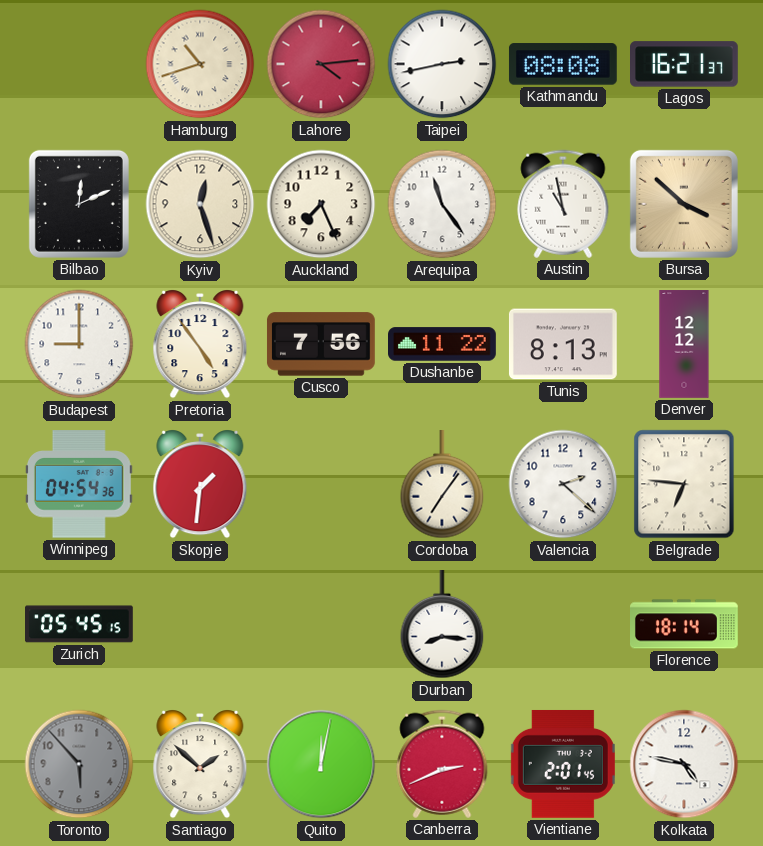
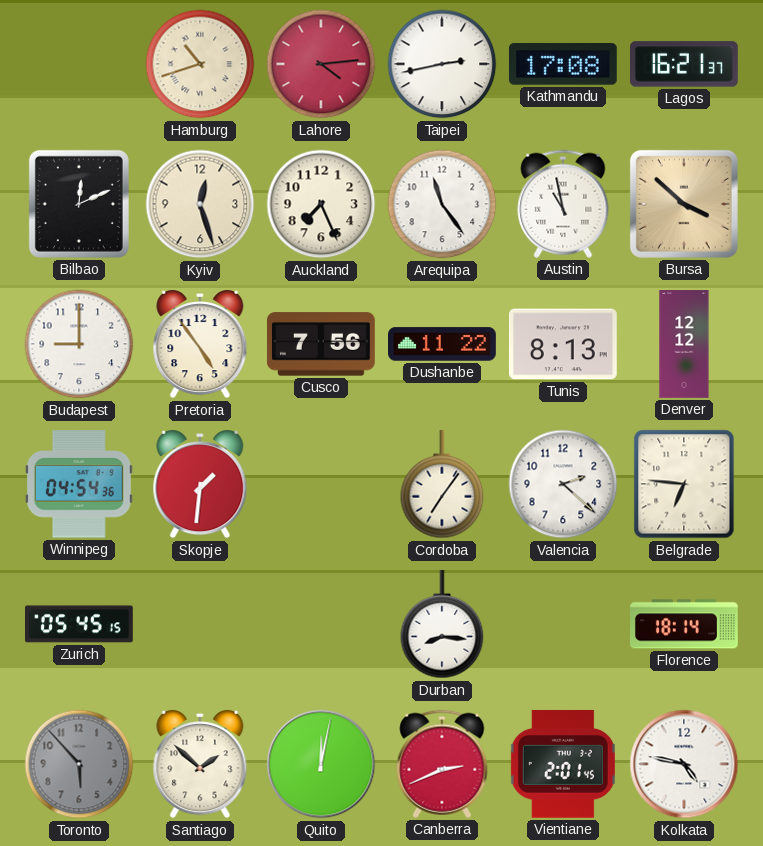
Kathmandu: 08:08 -> 17:08 (563, 64)
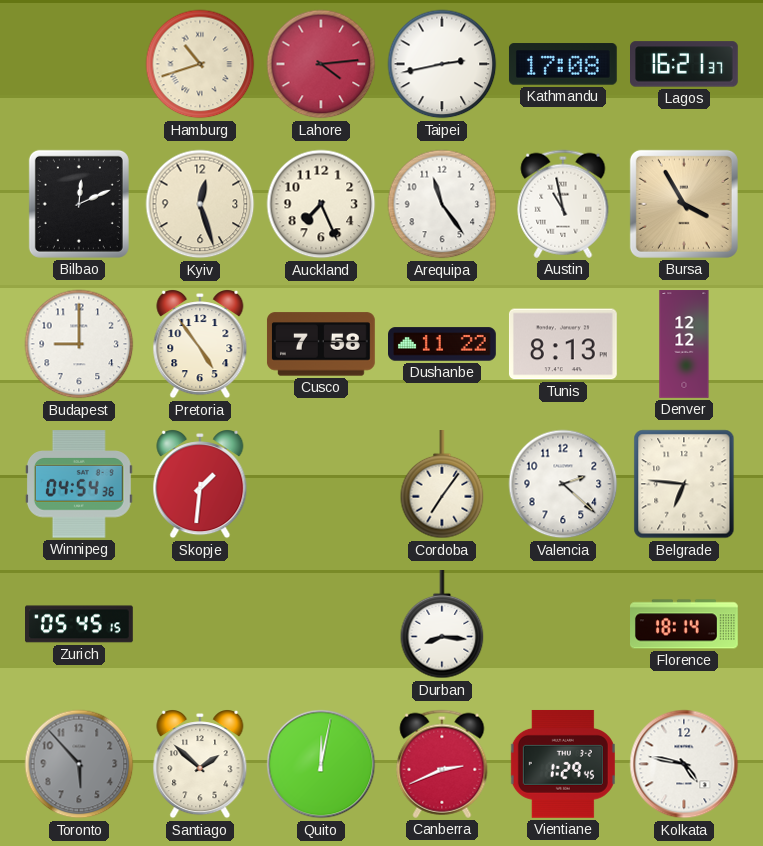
Bursa: 3:52 -> 3:55 (684, 204)
Cusco: 7:56 -> 7:58 (321, 344)
Vientiane: 2:01 -> 1:29 (563, 764)
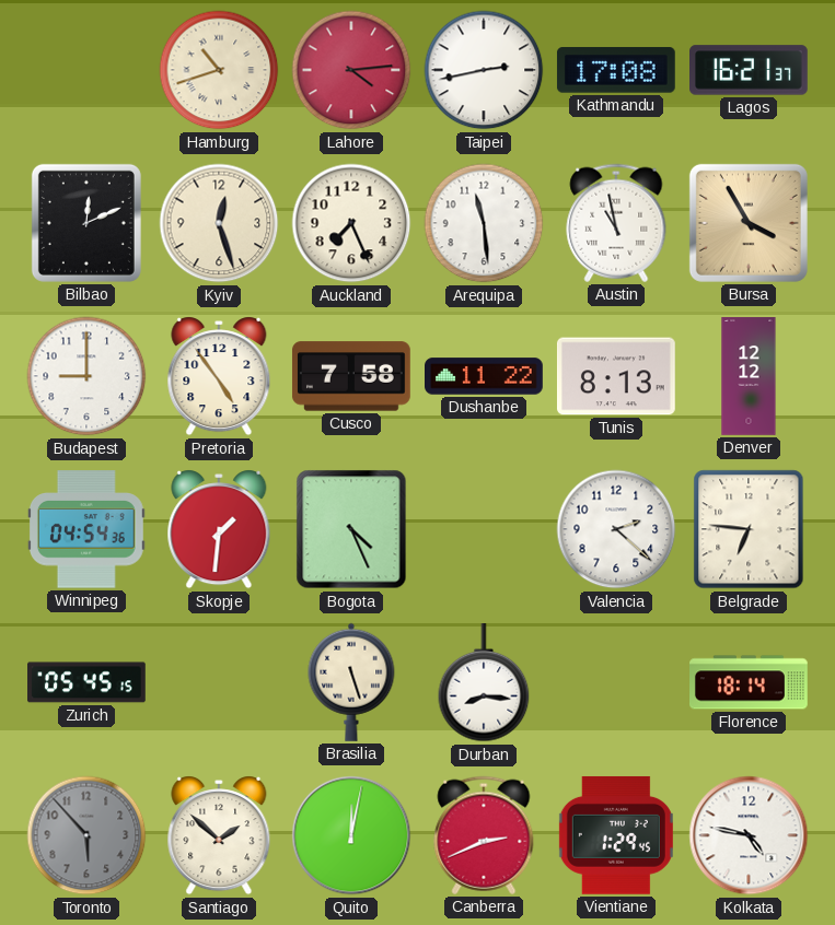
Arequipa: 11:24 -> 11:29 (484, 223)
Bogota: none -> 4:26 (351, 529)
Cordoba: 7:06 -> none (442, 485)
Brasilia: none -> 5:27 (351, 682)
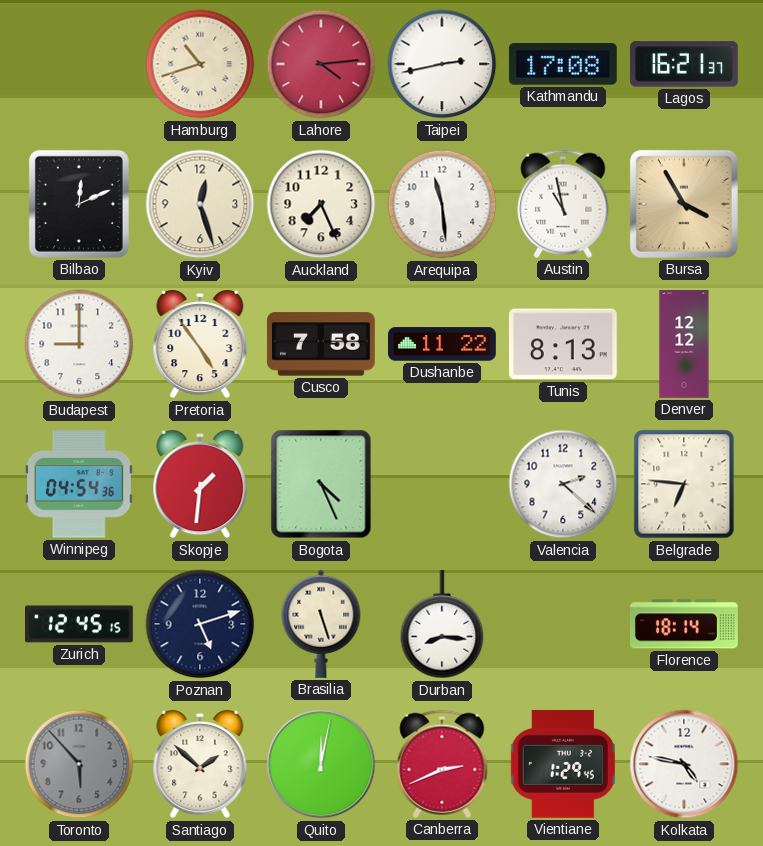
Zurich: 05:45 -> 12:45 (80, 624)
Poznan: none -> 5:12 (200, 624)
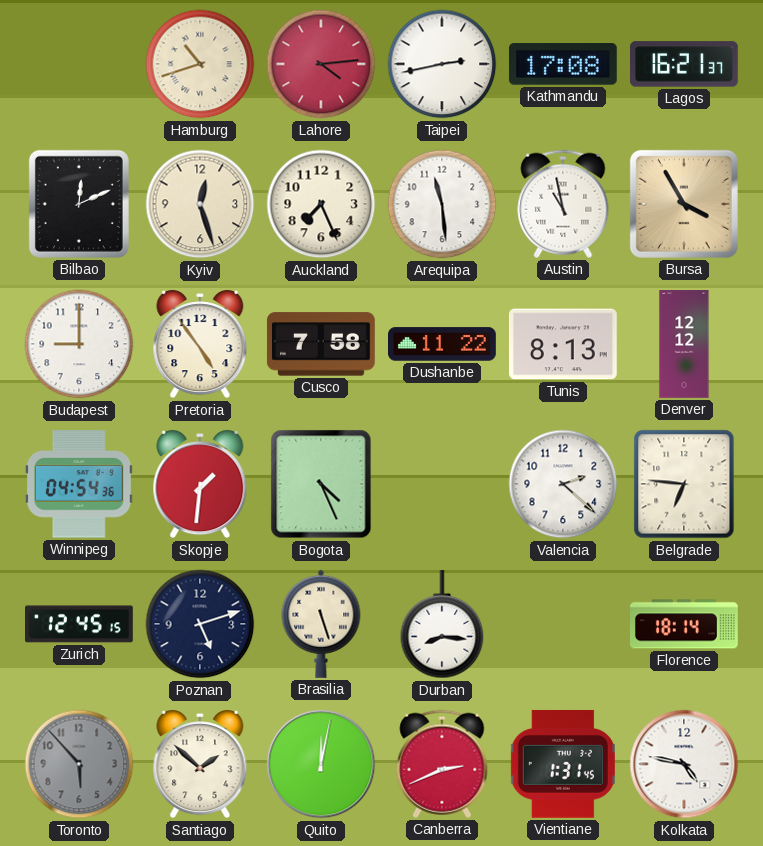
Vientiane: 1:29 -> 1:31 (563, 764)
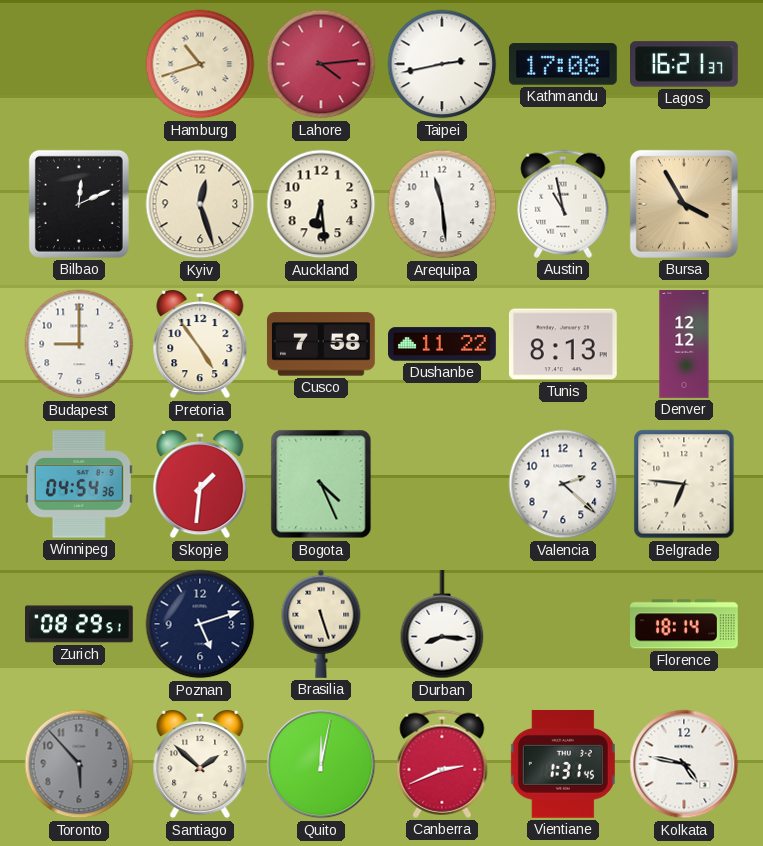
Auckland: 7:26 -> 6:29 (321, 204)
Zurich: 12:45 -> 08:29 (80, 624)
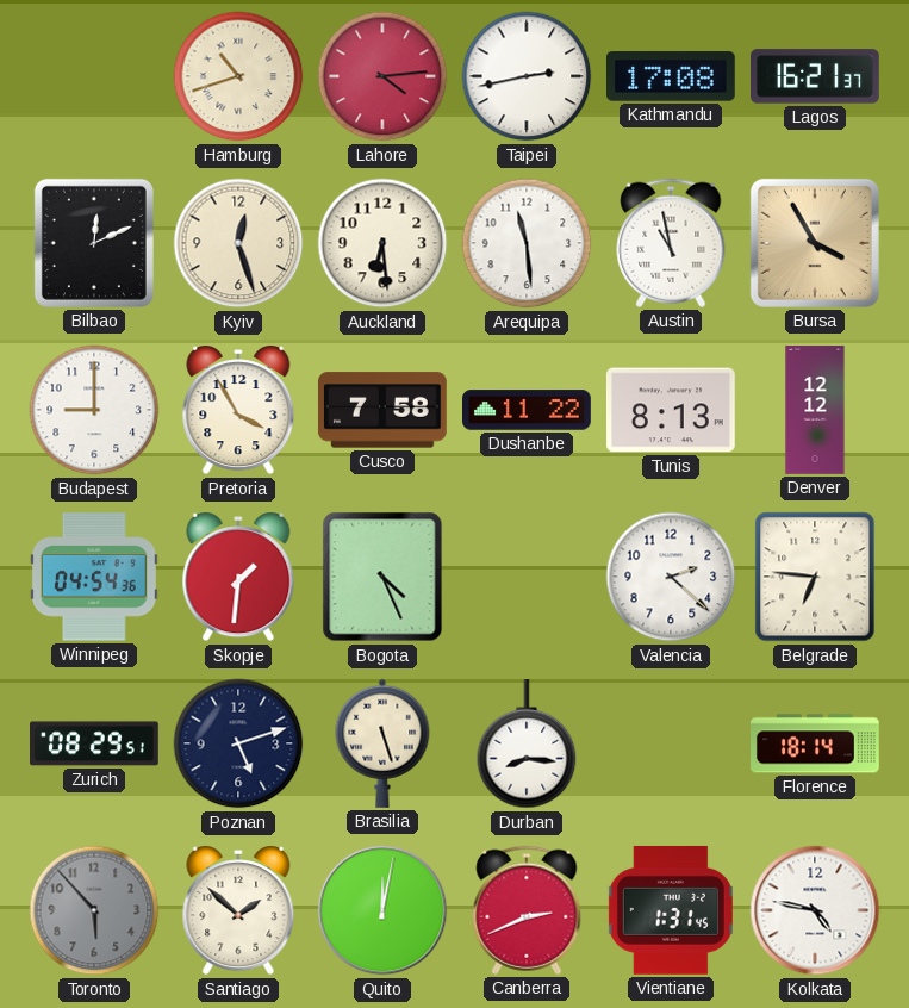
Pretoria: 4:54 -> 3:55 (238, 410)
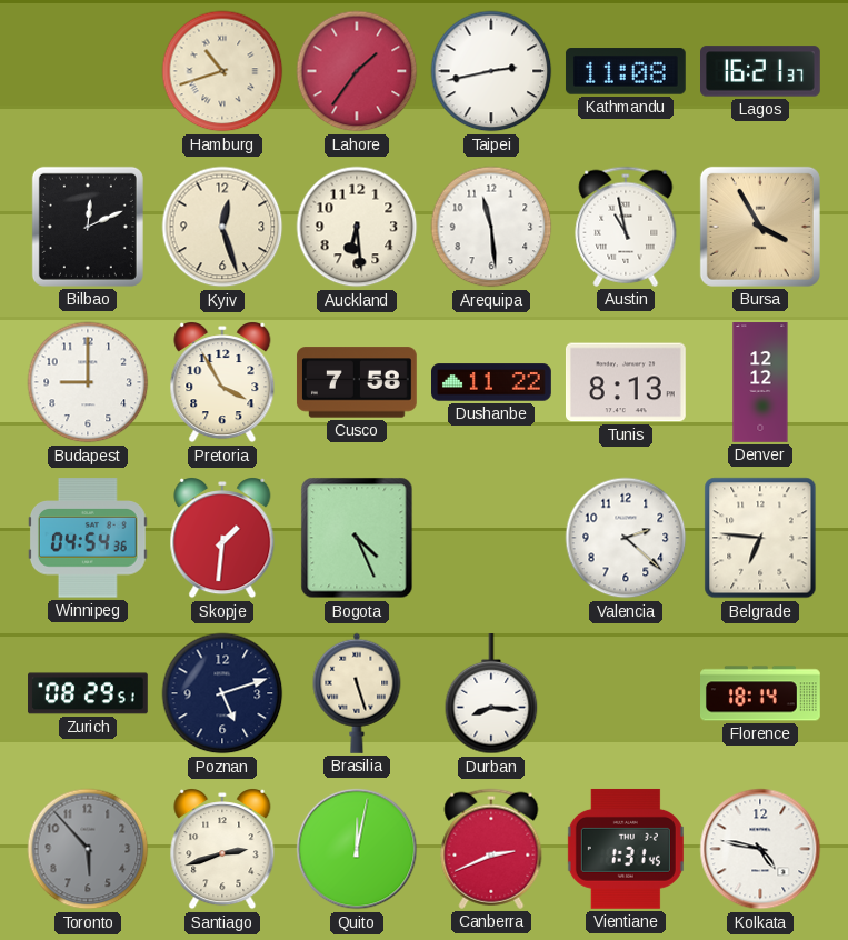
Lahore: 4:14 -> 1:36 (357, 71)
Kathmandu: 17:08 -> 11:08 (626, 71)
Santiago: 1:52 -> 2:42 (222, 849)
